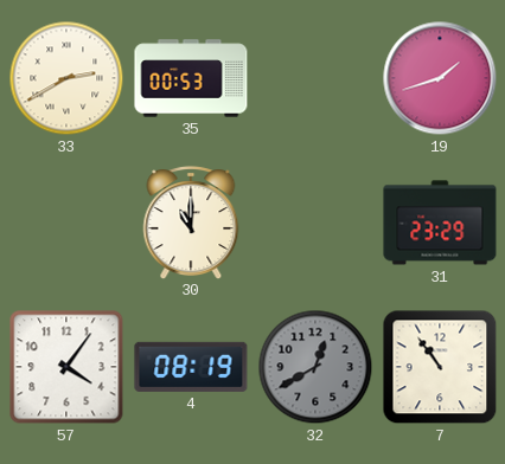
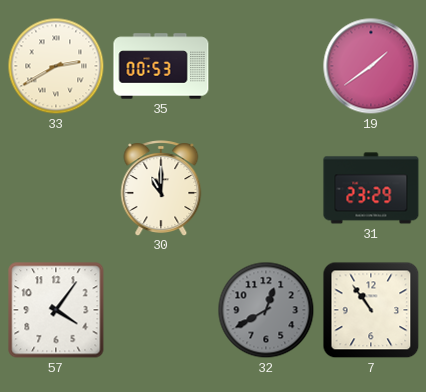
19: 1:42 -> 1:39 (371, 66)
4: 08:19 -> none (191, 367)
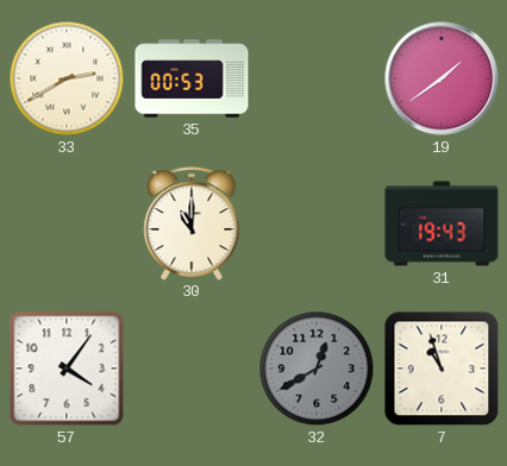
31: 23:29 -> 19:43 (442, 223)
7: 10:54 -> 10:57 (442, 369)
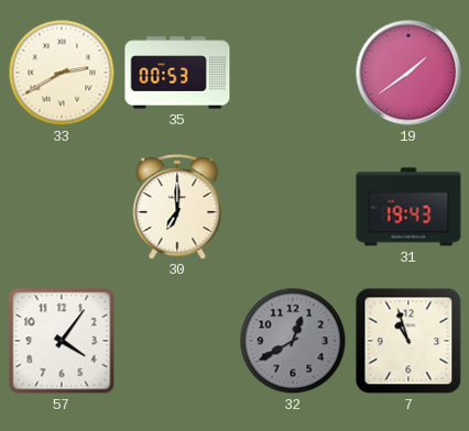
30: 11:00 -> 7:00 (177, 207)
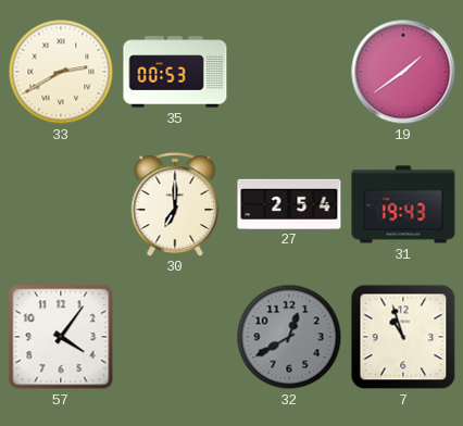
27: none -> 2:54 (289, 203)
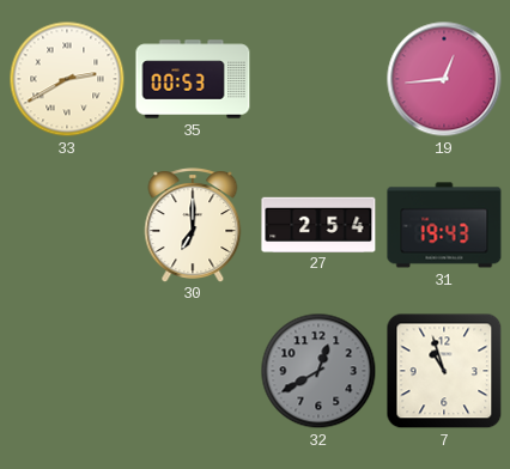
19: 1:39 -> 12:44 (444, 79)
57: 4:06 -> none (61, 337)
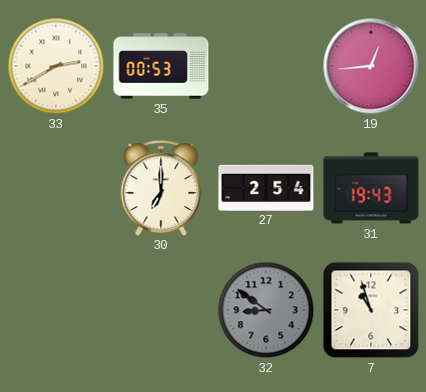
32: 12:40 -> 8:51 (266, 310)
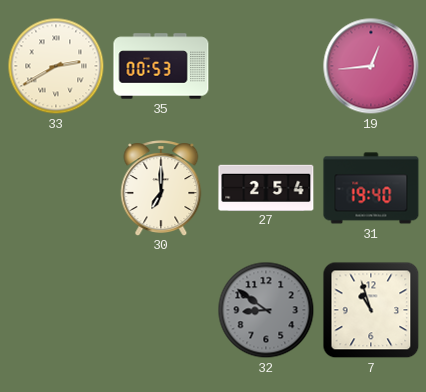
31: 19:43 -> 19:40 (371, 188)
